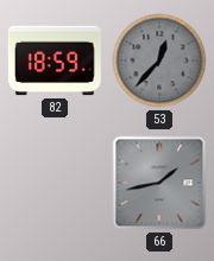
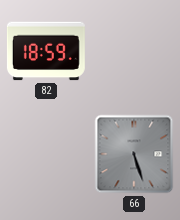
53: 12:37 -> none (159, 61)
66: 1:43 -> 5:27 (134, 154)
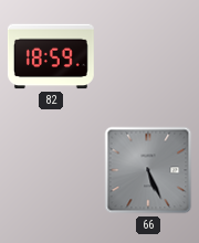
66: 5:27 -> 5:26 (148, 170)
